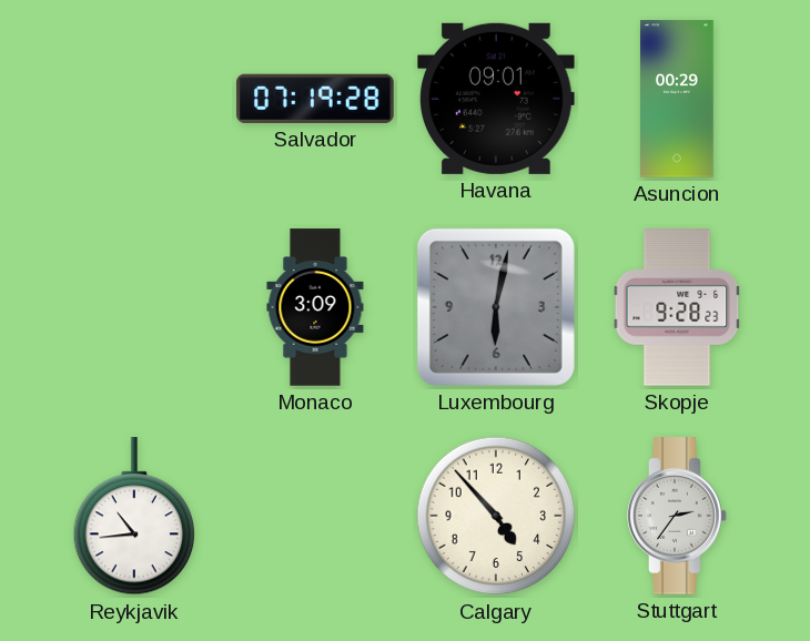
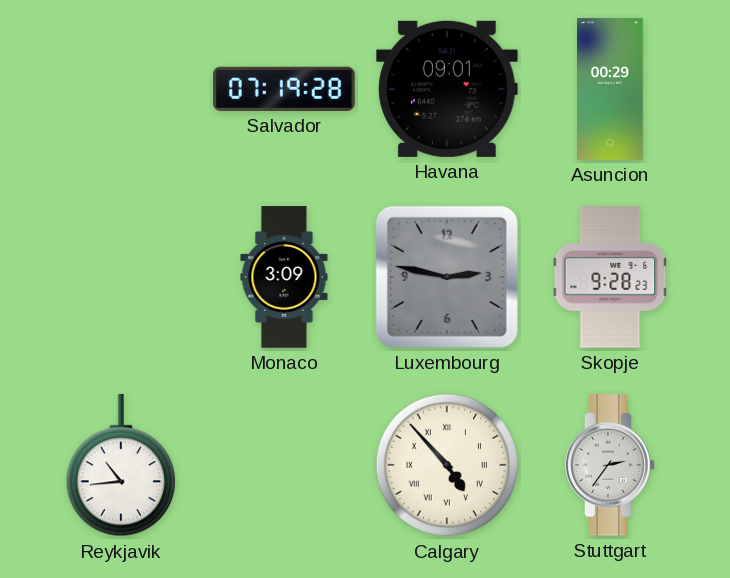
Luxembourg: 6:02 -> 2:47 (447, 277)
Calgary numerals: Arabic -> Roman (447, 465)
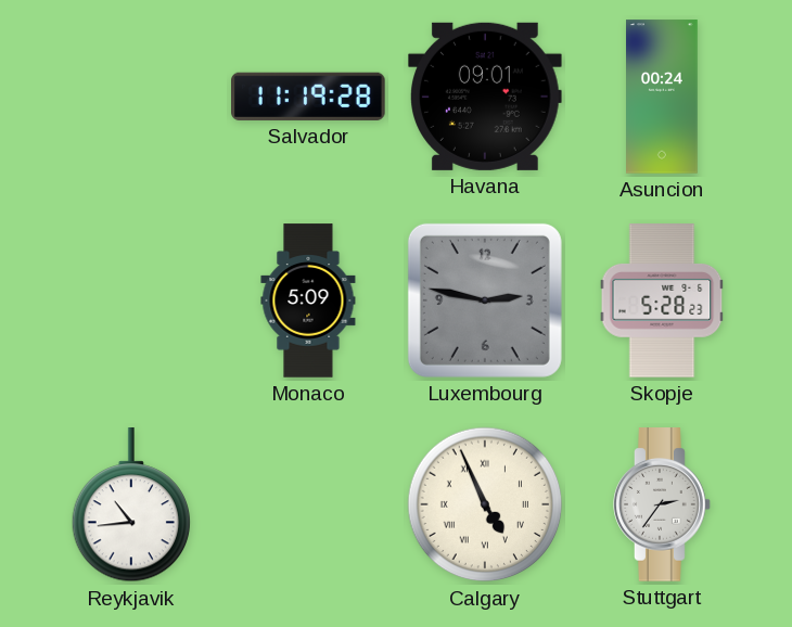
Salvador: 07:19 -> 11:19 (308, 97)
Asuncion: 00:29 -> 00:24 (663, 97)
Monaco: 3:09 -> 5:09 (308, 300)
Skopje: 9:28 -> 5:28 (662, 300)
Calgary: 4:53 -> 4:56 (485, 504)
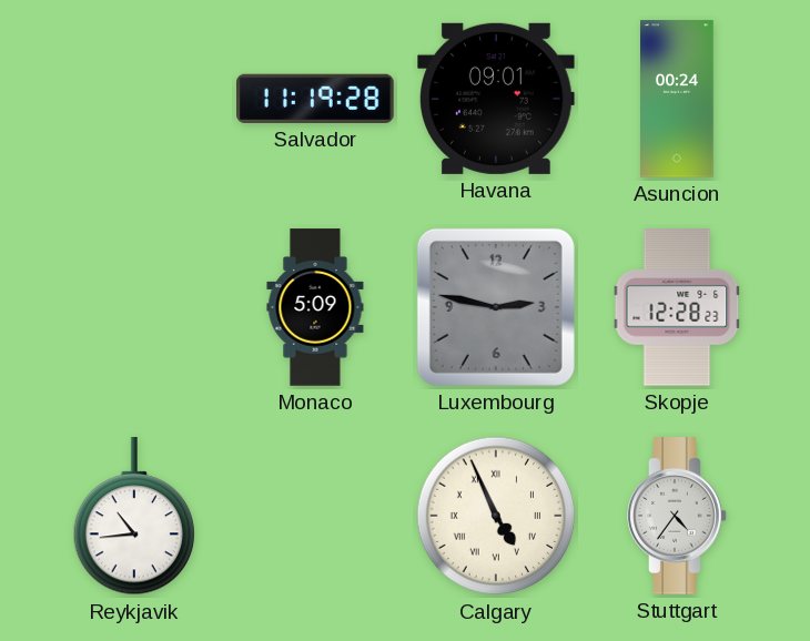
Skopje: 5:28 -> 12:28 (677, 307)
Stuttgart: 2:36 -> 4:36 (677, 516)
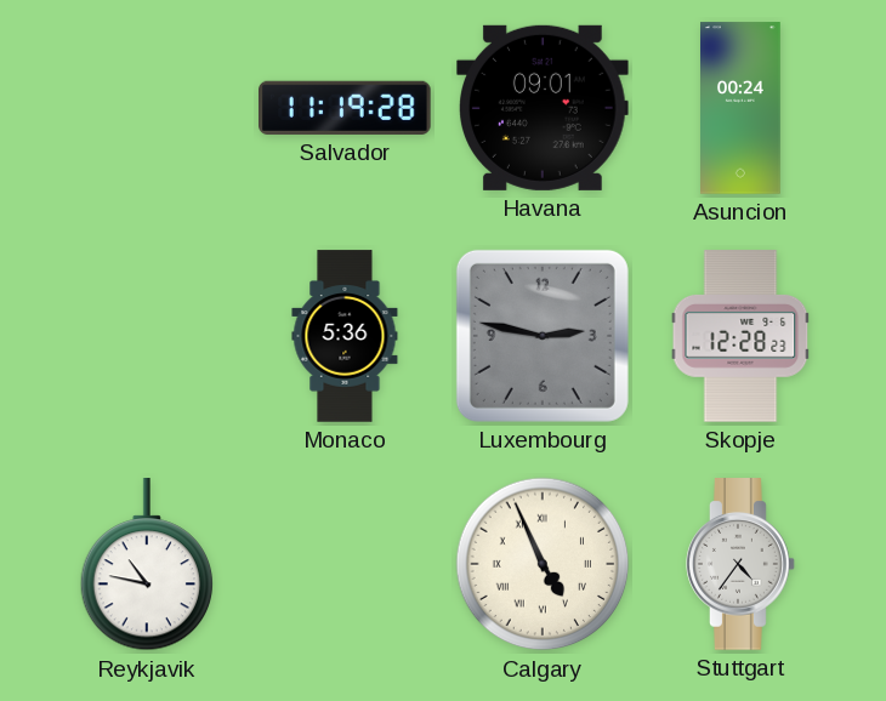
Monaco: 5:09 -> 5:36 (345, 336)
Reykjavik: 10:44 -> 10:47 (147, 565)
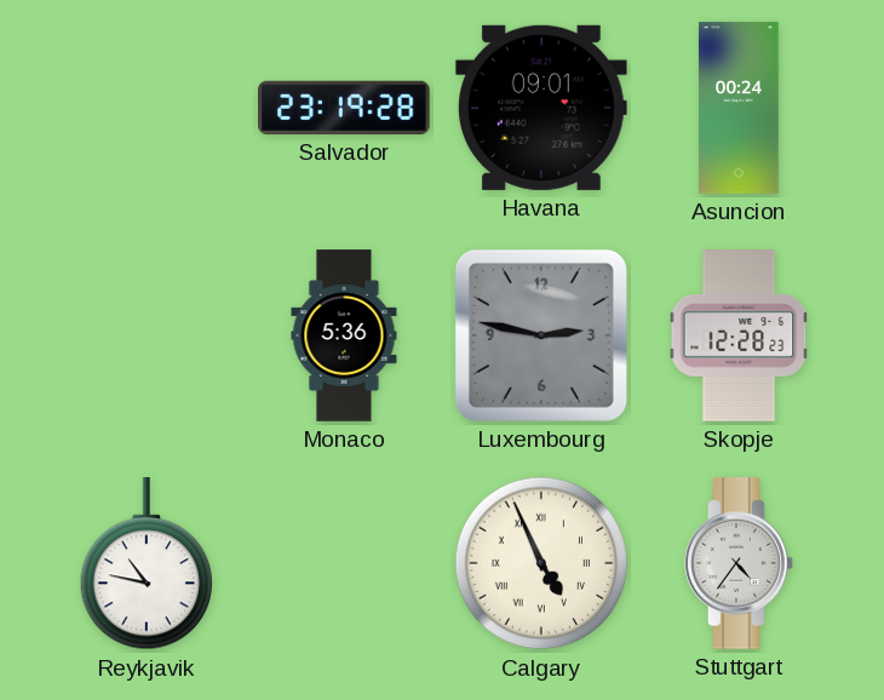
Salvador: 11:19 -> 23:19 (344, 108)
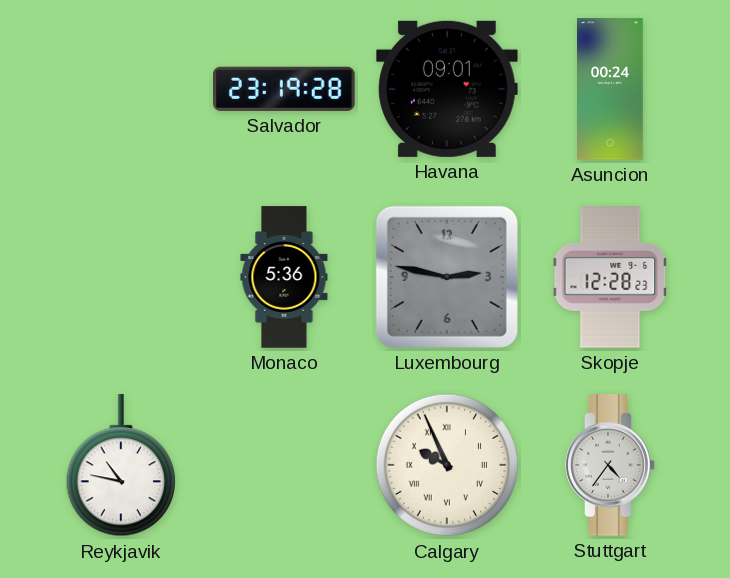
Calgary: 4:56 -> 9:56 (447, 465)
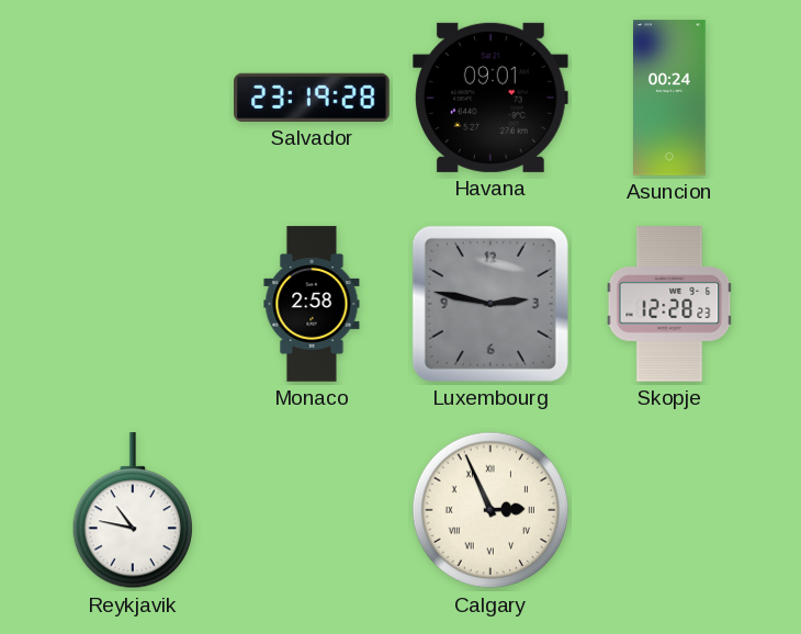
Monaco: 5:36 -> 2:58 (312, 304)
Calgary: 9:56 -> 2:56 (490, 510)
Stuttgart: 4:36 -> none (610, 465)
